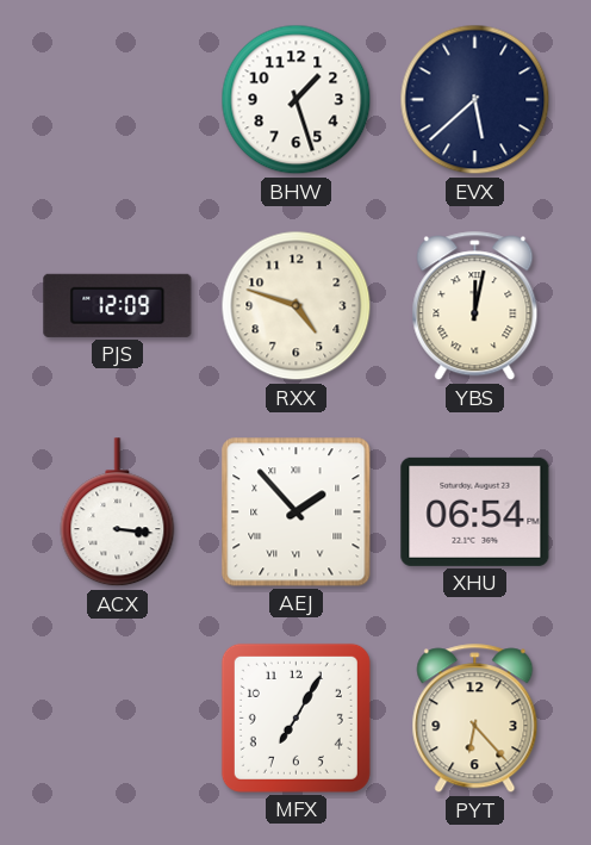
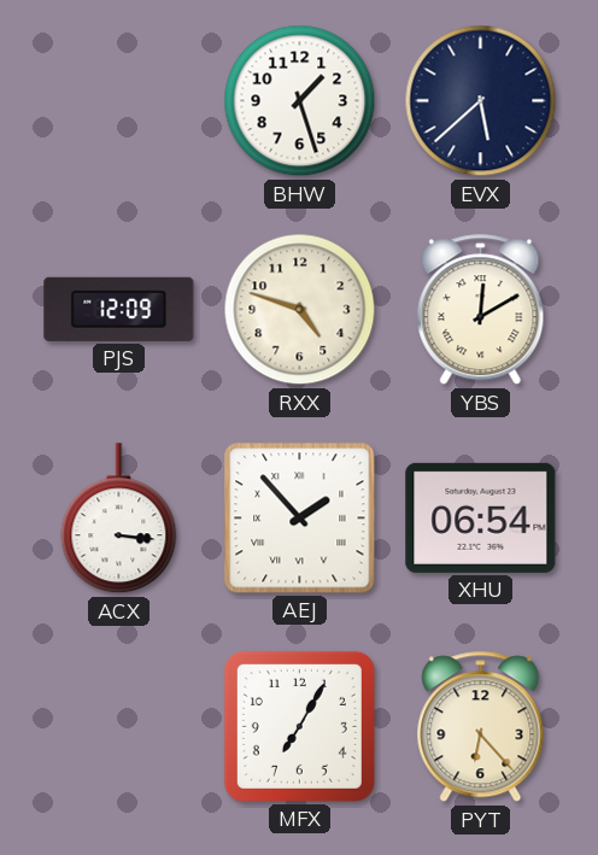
YBS: 12:02 -> 12:10 (481, 310)
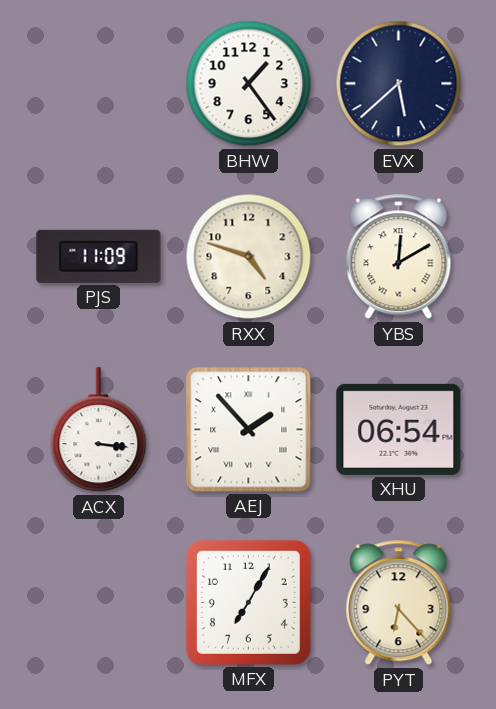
BHW: 1:27 -> 1:24 (249, 84)
PJS: 12:09 -> 11:09 (99, 256)
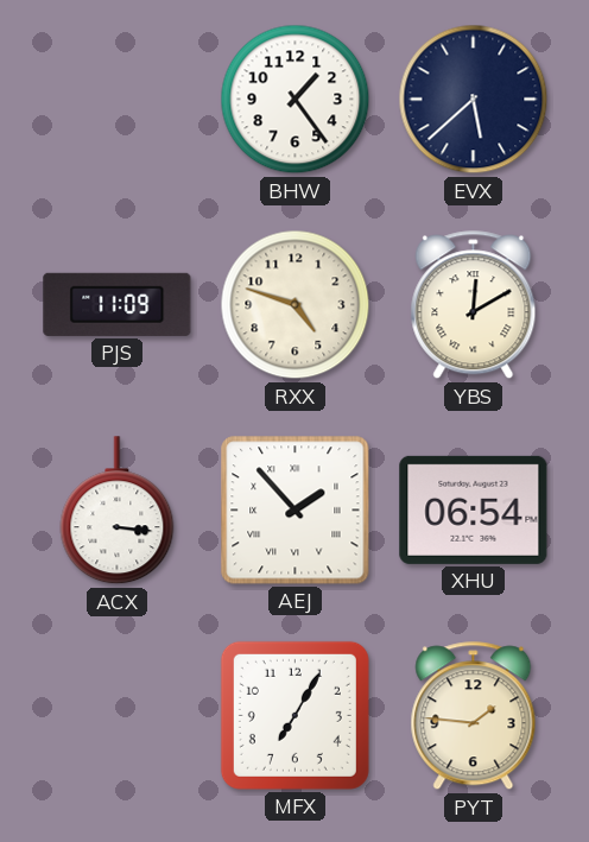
PYT: 6:23 -> 1:46 (474, 716)
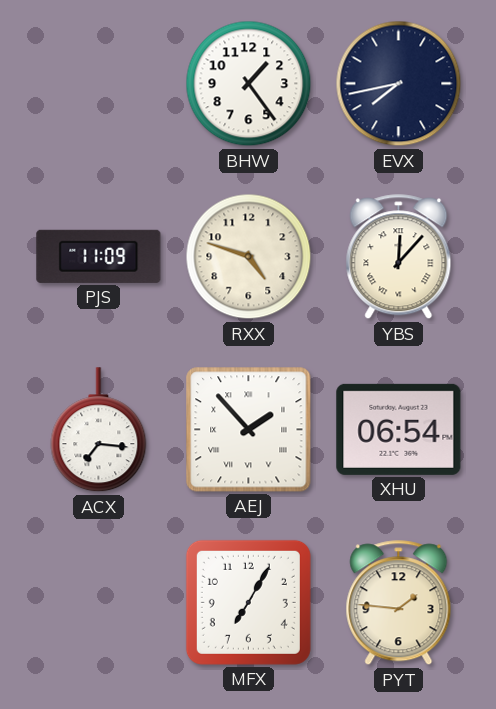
EVX: 5:38 -> 7:43 (399, 84)
YBS: 12:10 -> 12:07 (399, 257)
ACX: 3:16 -> 7:16 (99, 430)
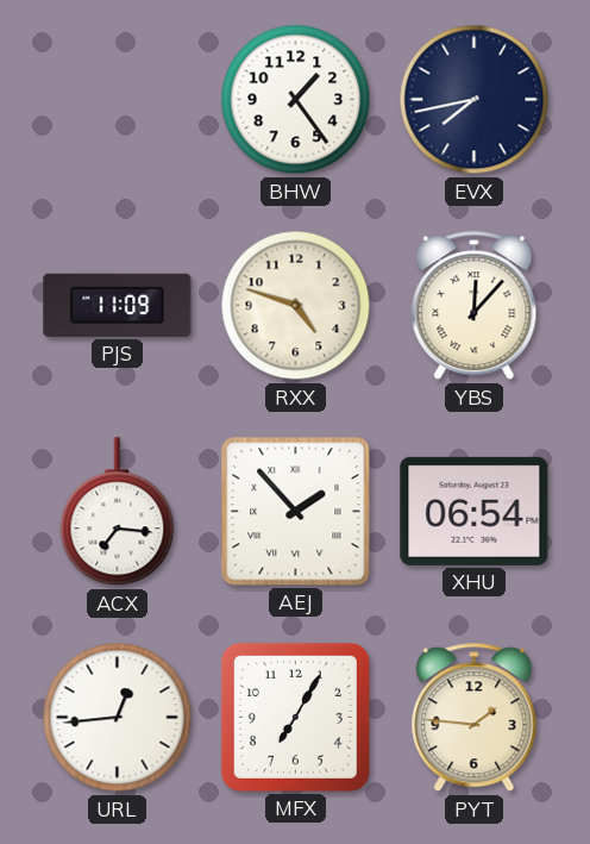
URL: none -> 12:44 (118, 718)
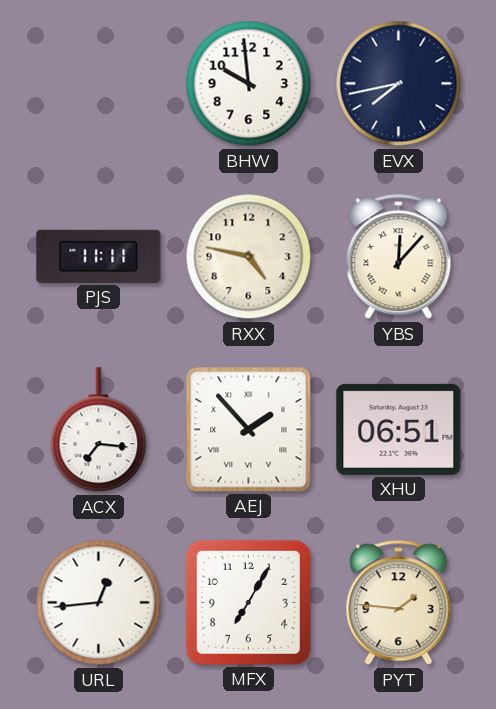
BHW: 1:24 -> 9:59 (249, 84)
PJS: 11:09 -> 11:11 (99, 256)
RXX: 4:48 -> 4:47 (249, 257)
XHU: 06:54 -> 06:51 (399, 429)
